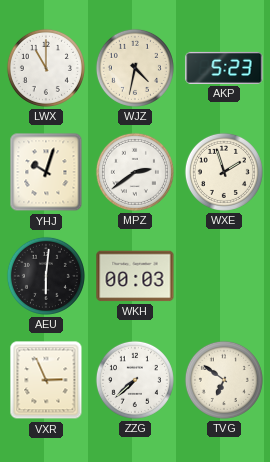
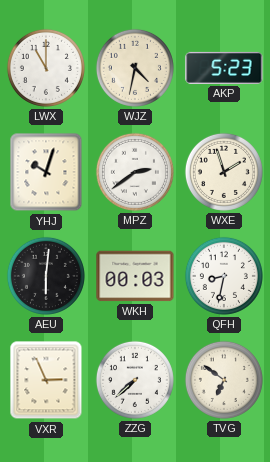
QFH: none -> 8:32 (224, 276)
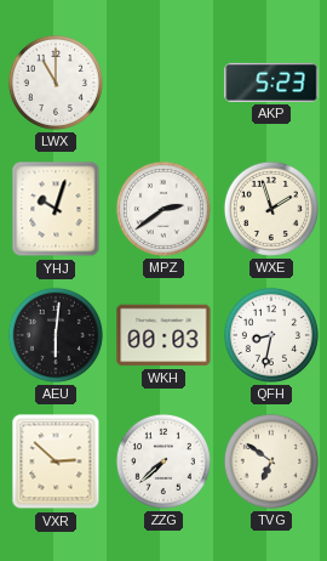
WJZ: 4:32 -> none (135, 68)
VXR: 2:56 -> 2:52 (56, 461)
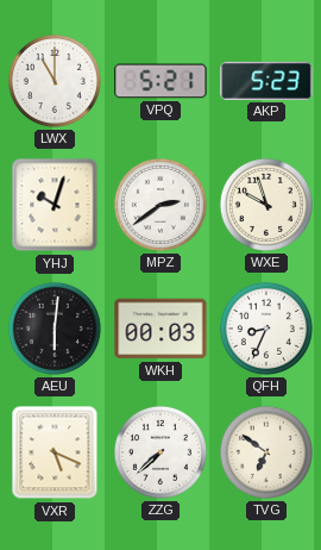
VPQ: none -> 5:21 (160, 81)
WXE: 1:57 -> 9:57 (266, 205)
QFH: 8:32 -> 8:34 (266, 329)
VXR: 2:52 -> 5:19 (55, 452)
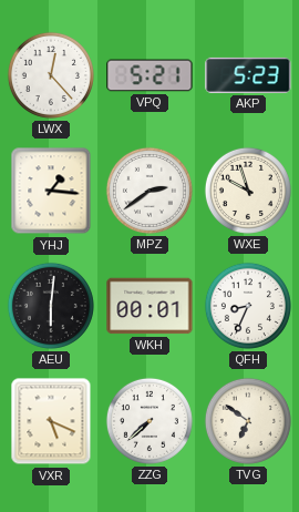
LWX: 11:00 -> 12:23 (51, 75)
YHJ: 10:03 -> 1:16 (51, 191)
WKH: 00:03 -> 00:01 (149, 306)
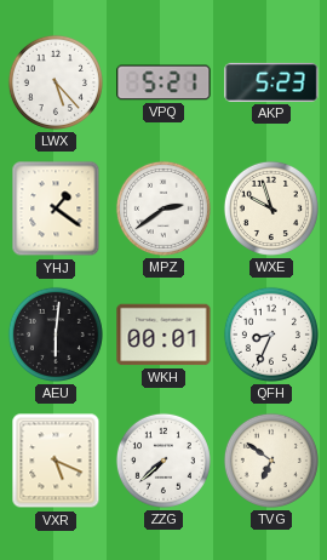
LWX: 12:23 -> 5:23 (56, 82)
YHJ: 1:16 -> 1:21 (56, 208)
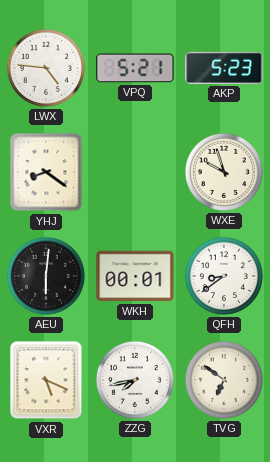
LWX: 5:23 -> 4:46 (46, 68)
YHJ: 1:21 -> 8:21 (46, 172)
MPZ: 2:39 -> none (163, 208)
QFH: 8:34 -> 8:39 (224, 276)
ZZG: 7:38 -> 7:43 (135, 380)
